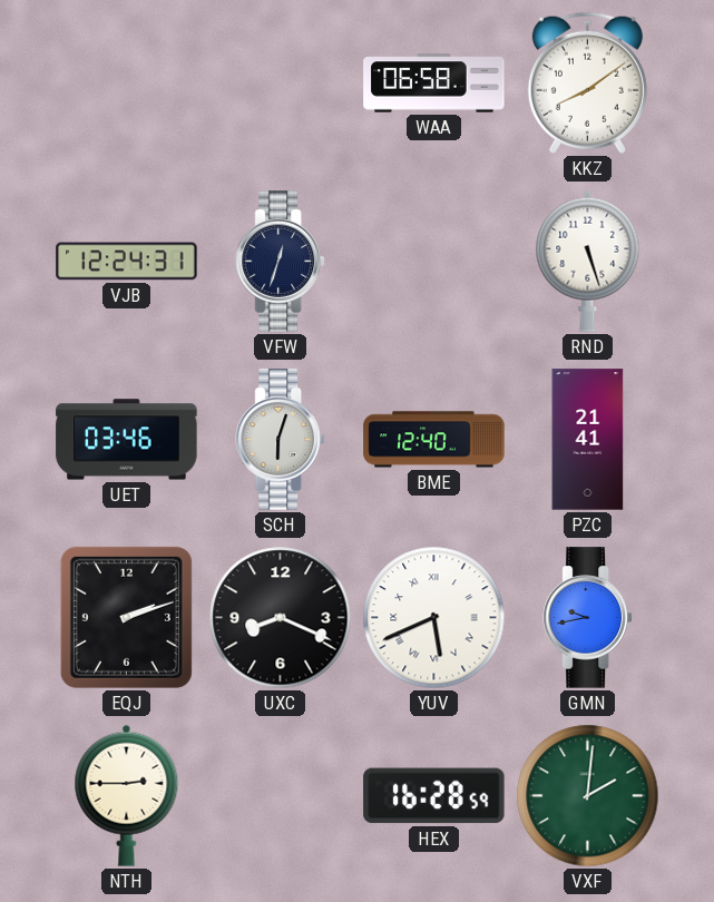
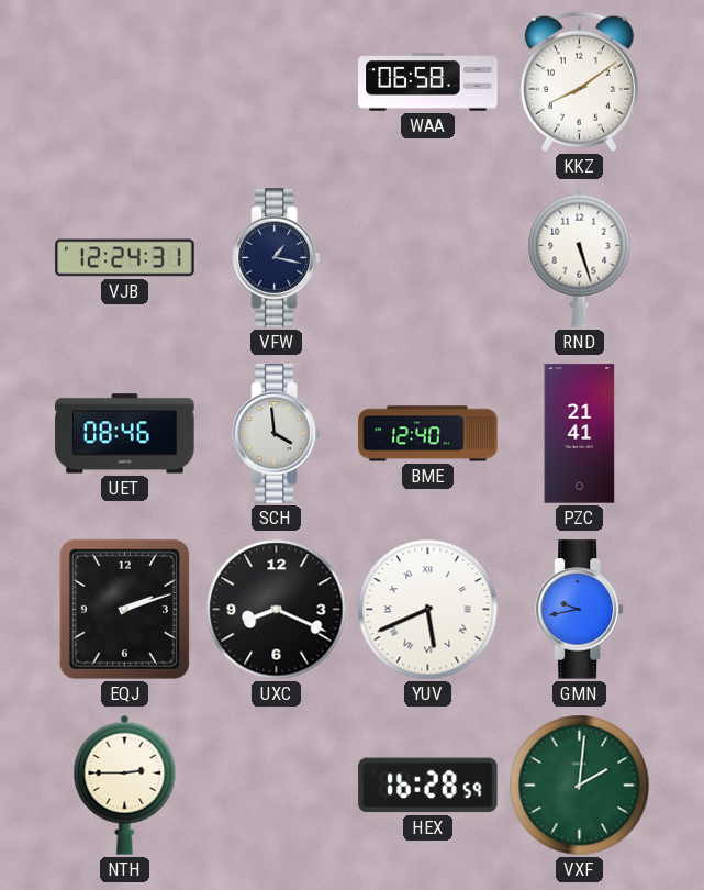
VFW: 12:33 -> 1:17 (276, 258)
UET: 03:46 -> 08:46 (125, 434)
SCH: 6:03 -> 3:59 (276, 434)
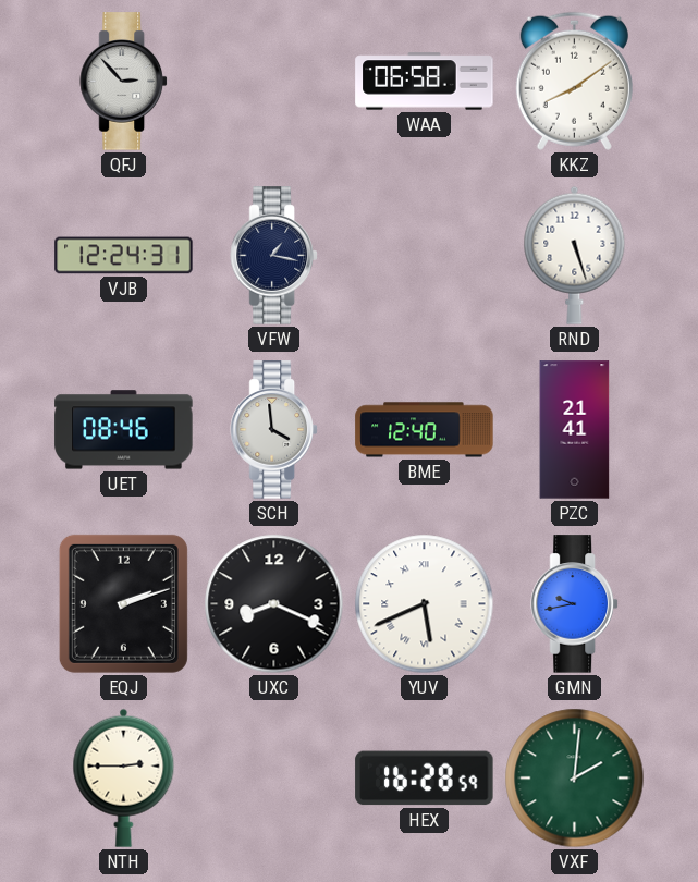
QFJ: none -> 2:53 (123, 82)
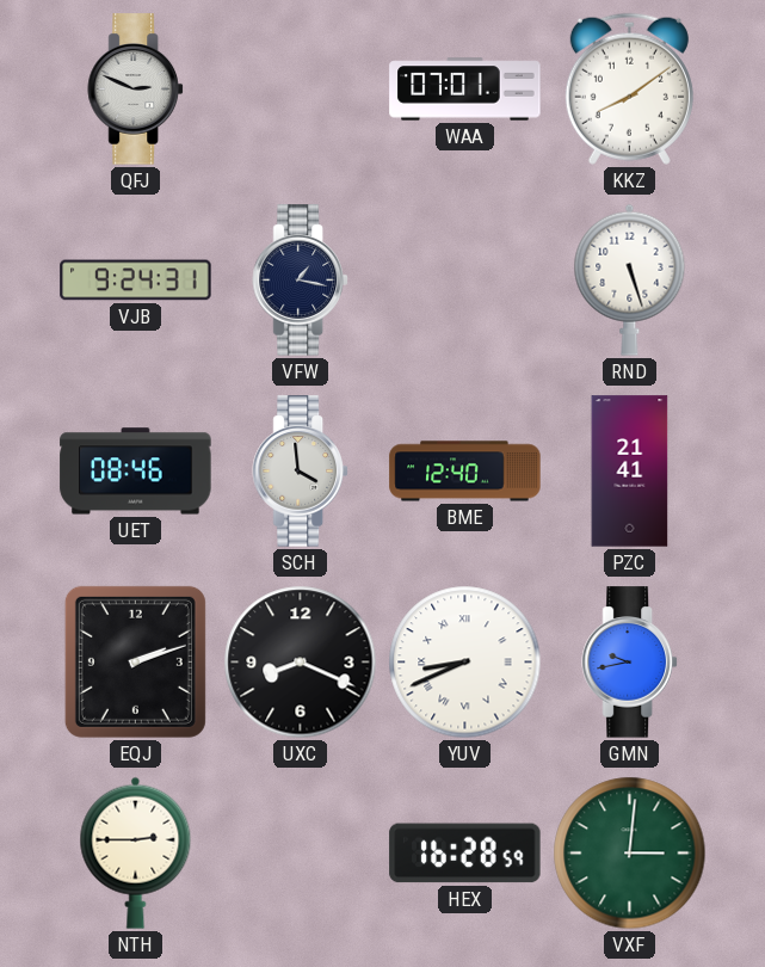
QFJ: 2:53 -> 2:49 (135, 90)
WAA: 06:58 -> 07:01 (465, 90)
VJB: 12:24 -> 9:24 (136, 281)
YUV: 5:41 -> 8:41 (465, 663)
VXF: 2:01 -> 3:01 (630, 854)
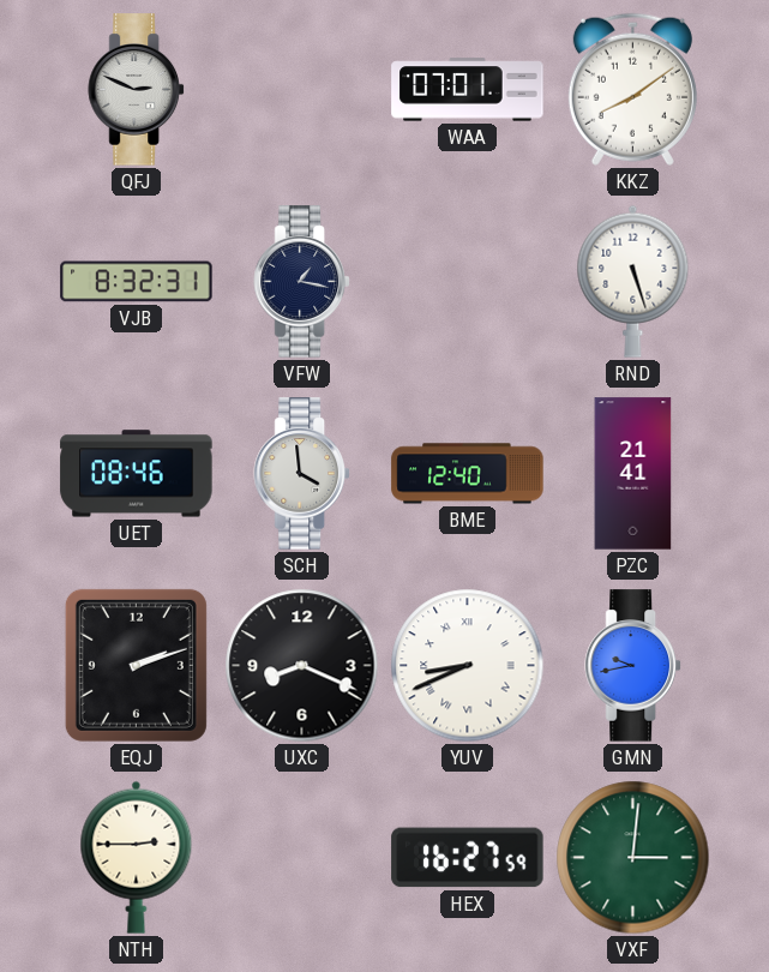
VJB: 9:24 -> 8:32 (137, 282)
HEX: 16:28 -> 16:27 (468, 858)
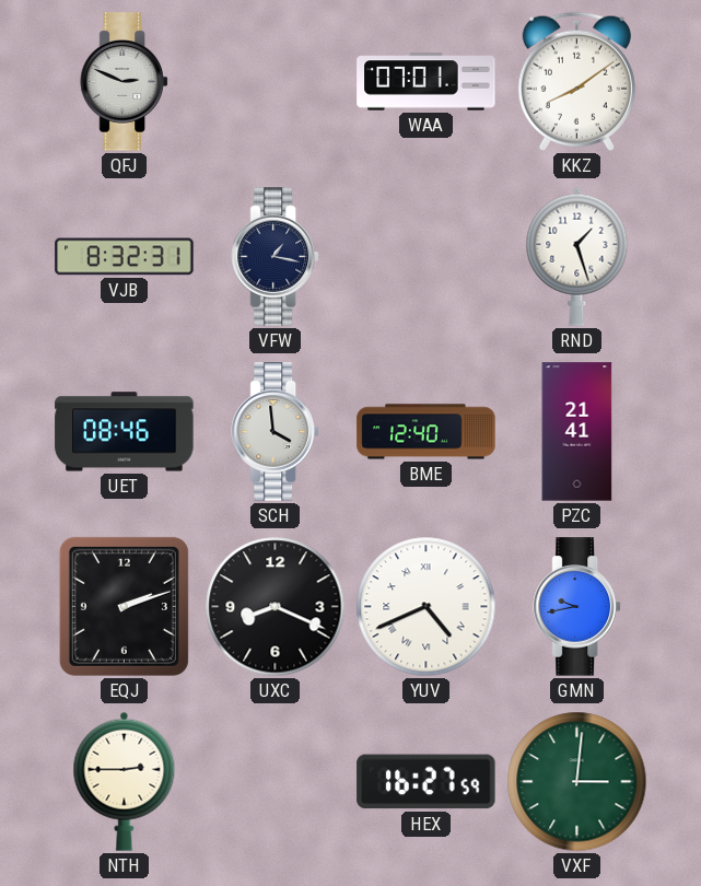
RND: 5:27 -> 1:27 (577, 256)
YUV: 8:41 -> 4:41 (427, 607)
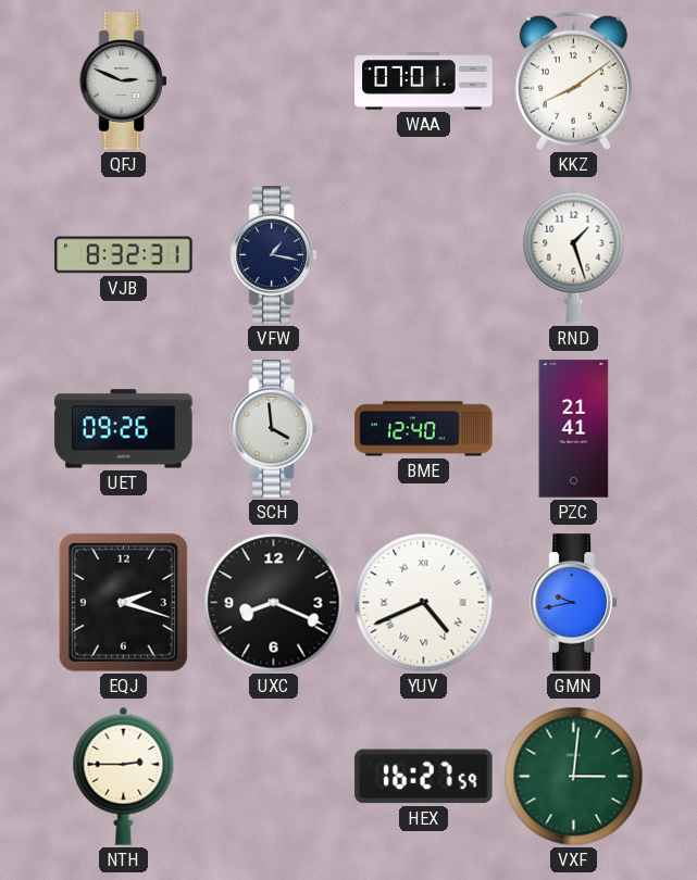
UET: 08:46 -> 09:26 (124, 429)
EQJ: 2:12 -> 2:18 (123, 602)
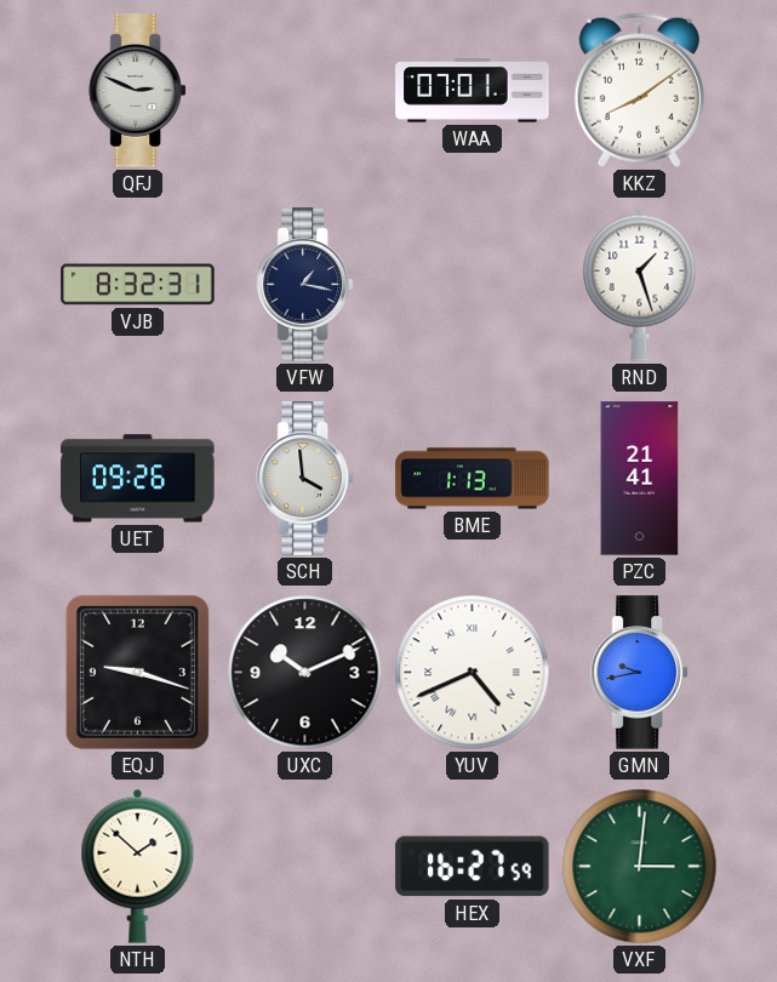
BME: 12:40 -> 1:13 (473, 479)
EQJ: 2:18 -> 9:18 (137, 672)
UXC: 8:19 -> 10:11 (305, 673)
NTH: 2:45 -> 1:52 (138, 866)
